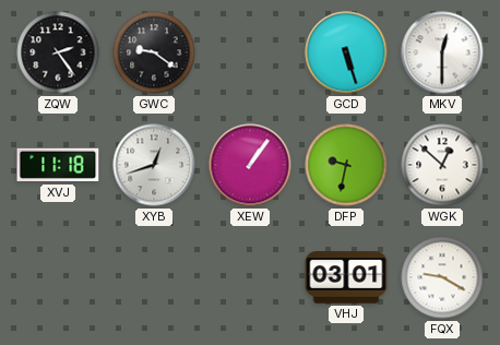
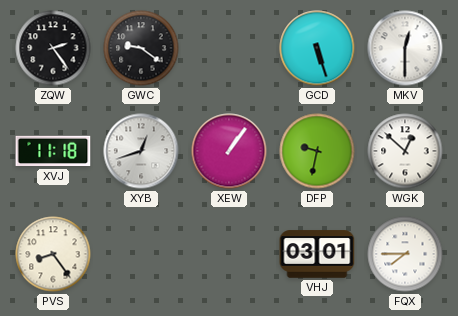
PVS: none -> 8:24 (53, 254)
FQX: 9:20 -> 7:45 (405, 254)
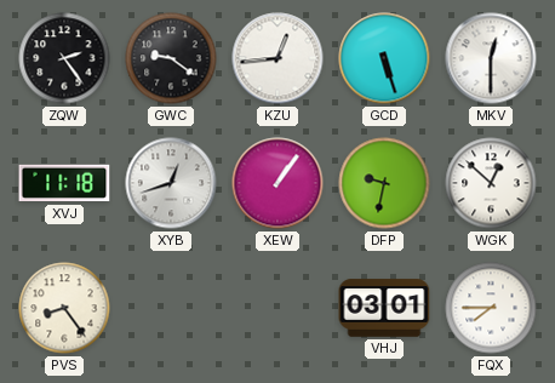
KZU: none -> 12:44 (277, 58)
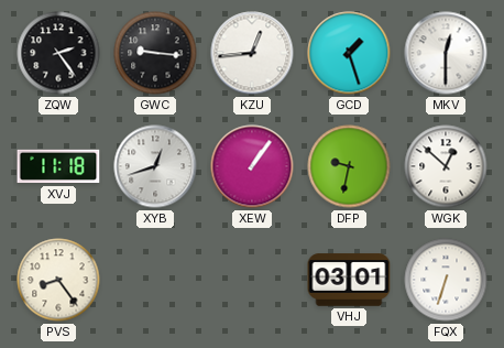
GWC: 9:21 -> 9:16 (155, 53)
GCD: 5:27 -> 1:27 (349, 53)
FQX: 7:45 -> 6:33 (446, 280)
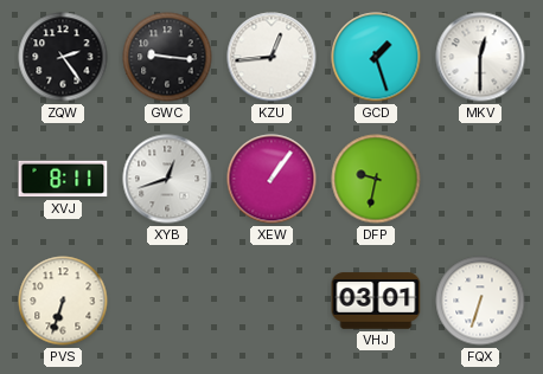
XVJ: 11:18 -> 8:11 (63, 179)
WGK: 12:52 -> none (446, 166)
PVS: 8:24 -> 6:33 (63, 301)
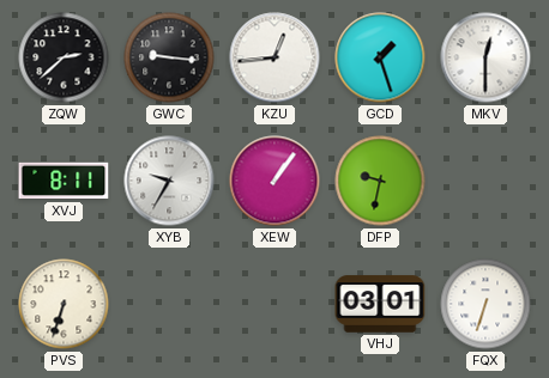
ZQW: 2:24 -> 2:38 (64, 57)
XYB: 12:42 -> 9:35 (169, 181)
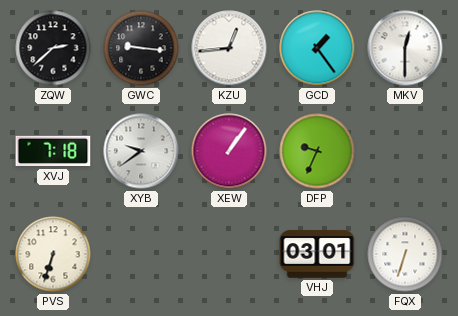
GCD: 1:27 -> 1:24 (317, 48)
XVJ: 8:11 -> 7:18 (53, 151)
XYB: 9:35 -> 9:39 (141, 151)
DFP: 9:32 -> 9:34 (317, 151)
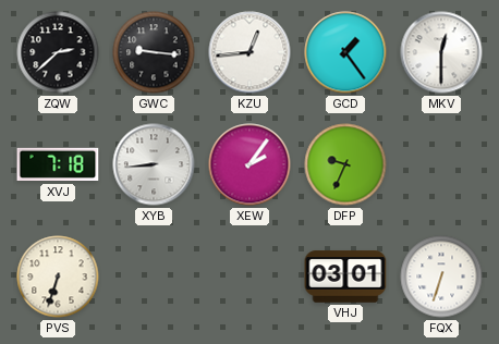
XYB: 9:39 -> 8:44 (154, 164)
XEW: 1:06 -> 2:06 (249, 164)
